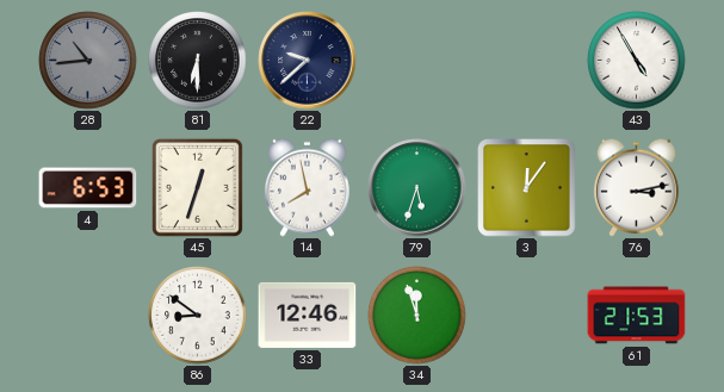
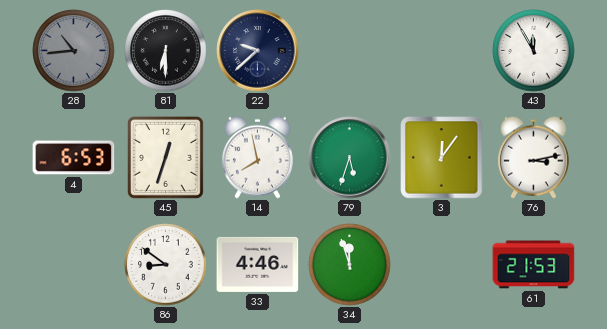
43: 4:55 -> 11:55 (534, 51)
33: 12:46 -> 4:46 (258, 264)
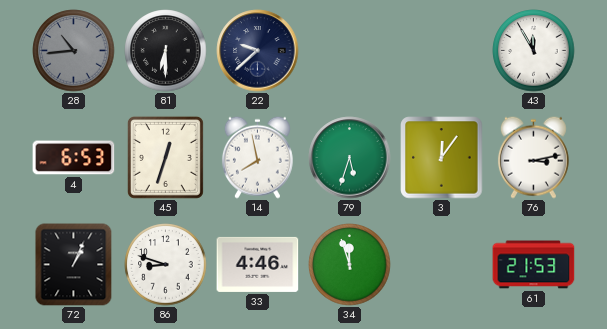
72: none -> 1:04 (74, 265)
86: 8:51 -> 8:48 (166, 265)
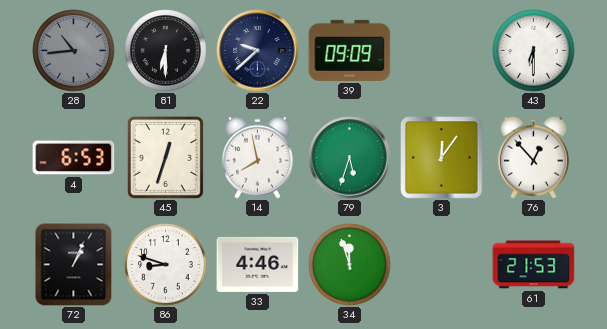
39: none -> 09:09 (350, 50)
43: 11:55 -> 6:30 (534, 51)
76: 3:13 -> 12:53 (533, 157)
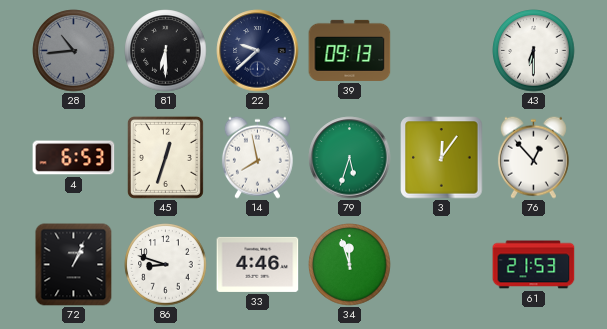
39: 09:09 -> 09:13 (350, 50)
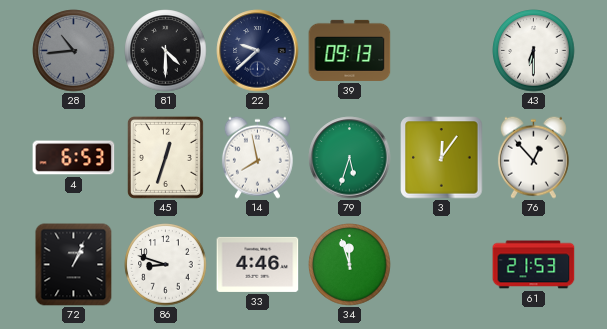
81: 6:30 -> 4:30 (166, 51)
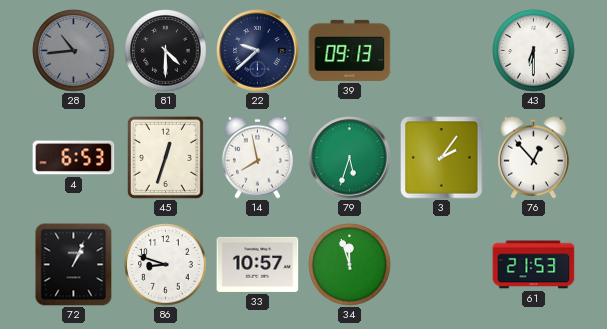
3: 12:06 -> 2:06 (442, 158)
33: 4:46 -> 10:57 (258, 264)
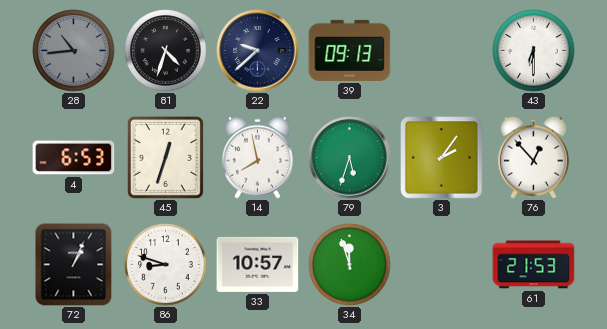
81: 4:30 -> 4:33 (166, 51)
